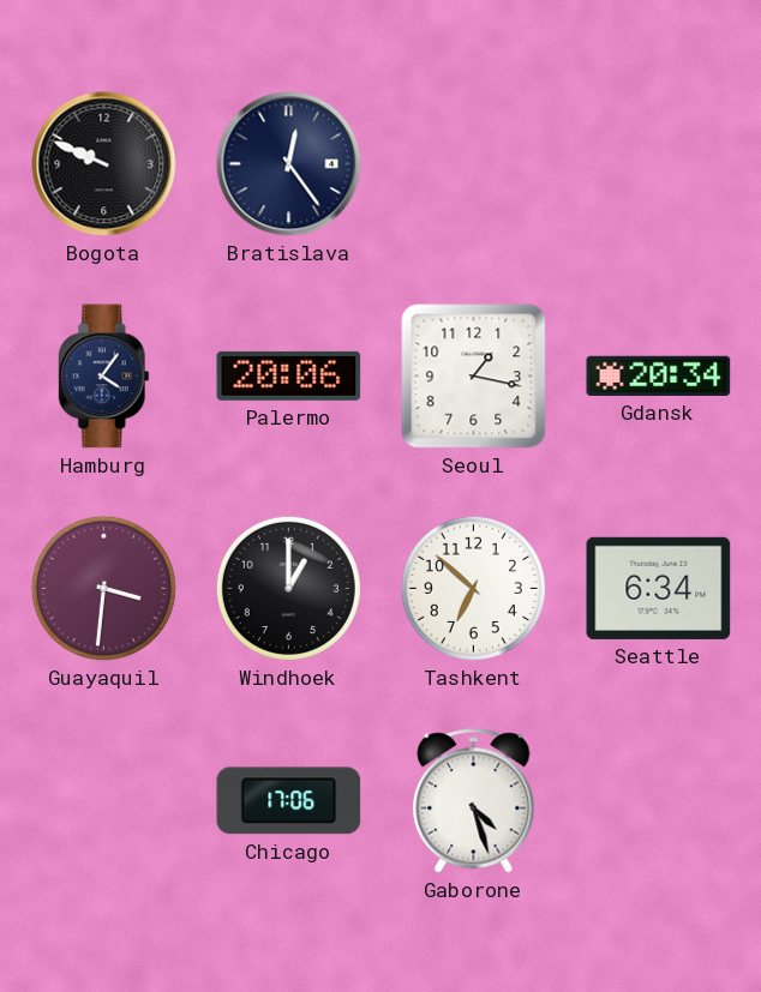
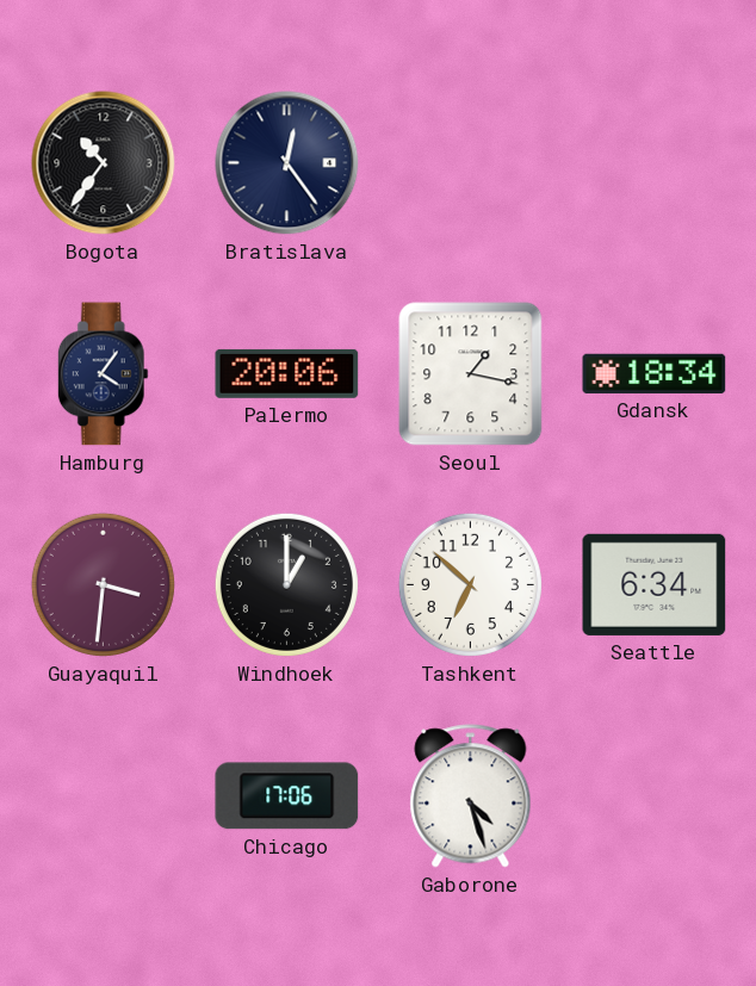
Bogota: 9:49 -> 10:36 (104, 163)
Gdansk: 20:34 -> 18:34 (655, 373)
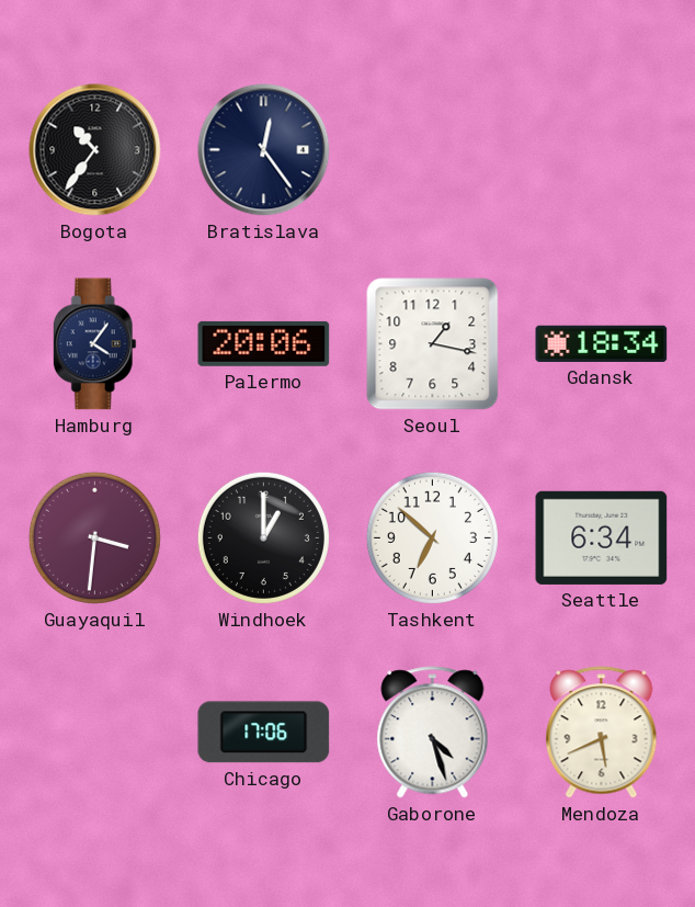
Mendoza: none -> 5:41 (602, 733)
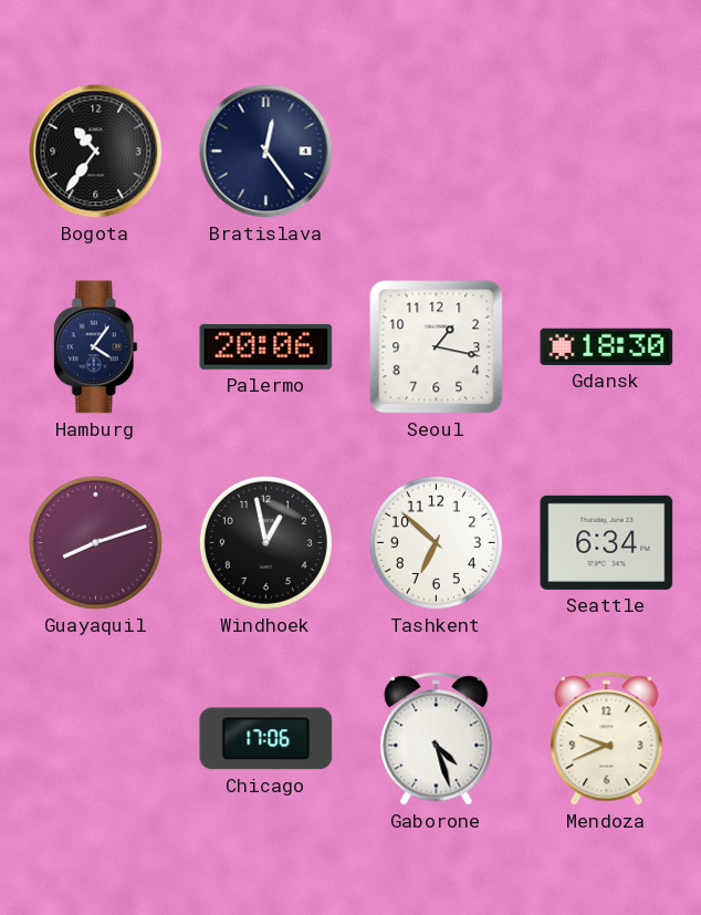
Gdansk: 18:34 -> 18:30 (607, 346)
Guayaquil: 3:31 -> 8:12 (95, 542)
Windhoek: 1:00 -> 12:58 (265, 542)
Mendoza: 5:41 -> 9:41 (607, 739)
